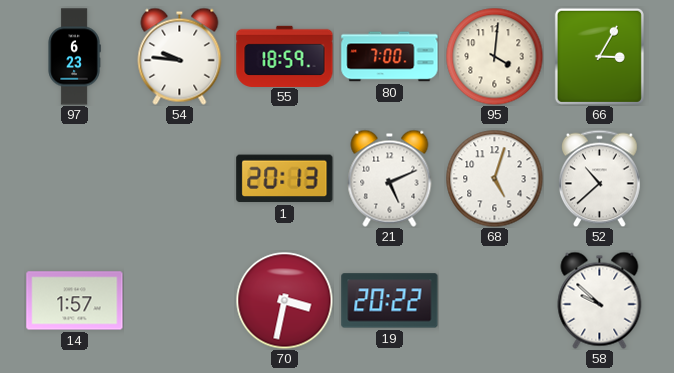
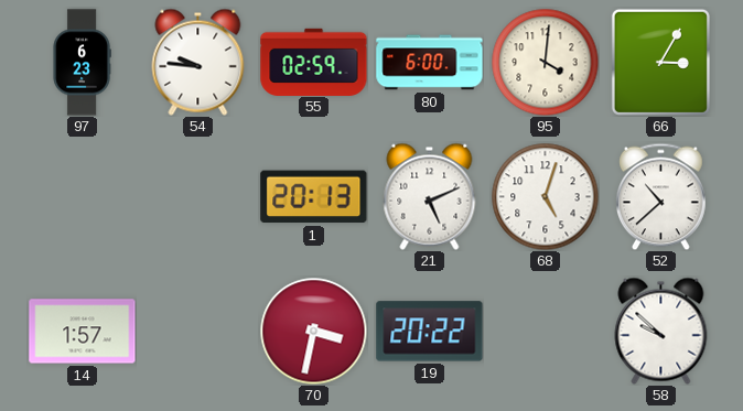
55: 18:59 -> 02:59 (314, 62)
80: 7:00 -> 6:00 (430, 63)
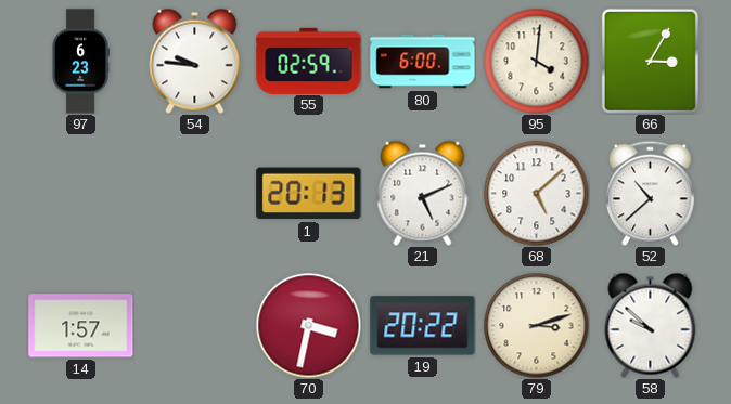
68: 5:03 -> 5:08 (536, 193)
79: none -> 3:12 (536, 325)
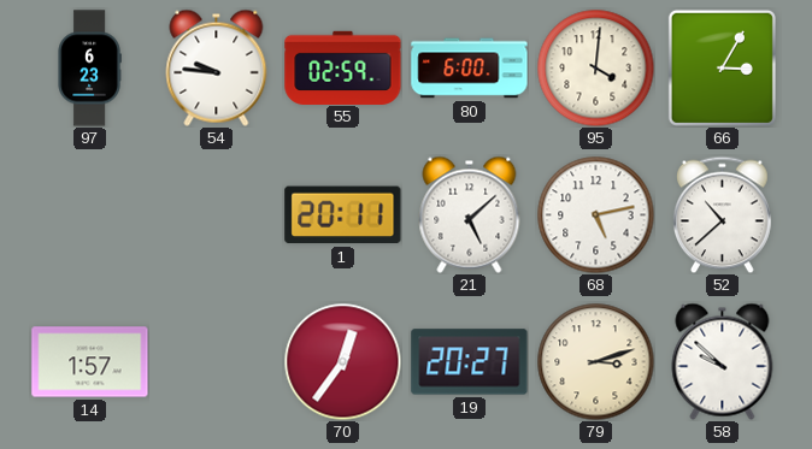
1: 20:13 -> 20:11 (343, 215)
21: 5:11 -> 5:08 (470, 214)
68: 5:08 -> 5:13 (595, 214)
70: 3:32 -> 12:36 (342, 361)
19: 20:22 -> 20:27 (470, 362)
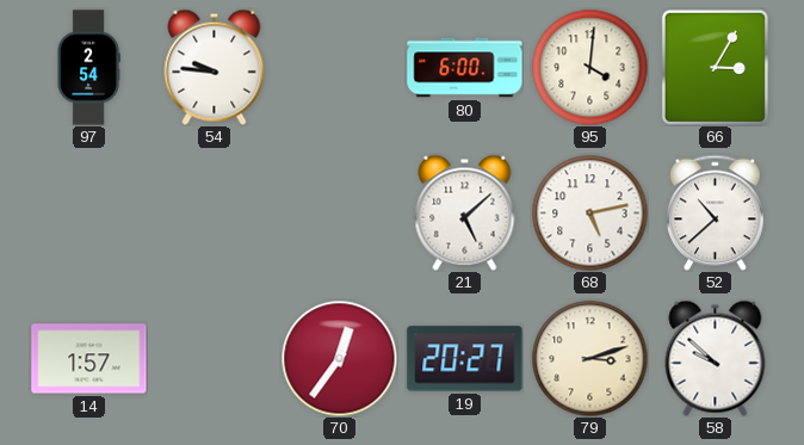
97: 6:23 -> 2:54 (88, 68)
55: 02:59 -> none (343, 67)
1: 20:11 -> none (343, 215)
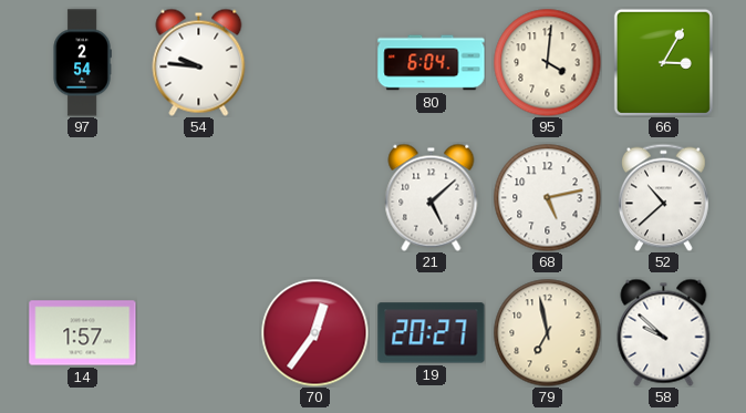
80: 6:00 -> 6:04 (432, 63)
79: 3:12 -> 6:58 (547, 332)
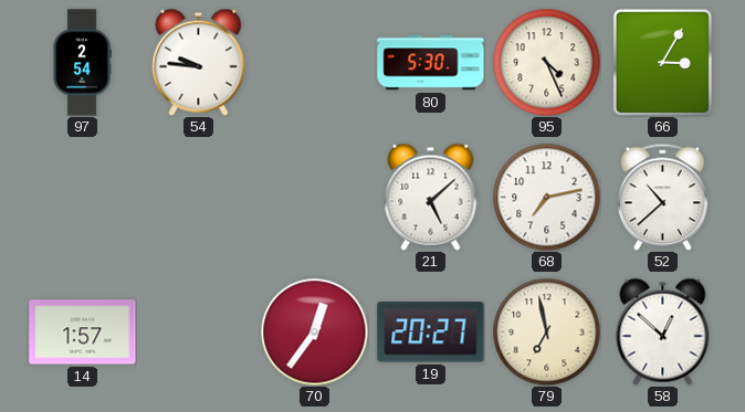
80: 6:04 -> 5:30 (431, 63)
95: 4:01 -> 4:26 (546, 62)
68: 5:13 -> 7:13 (546, 197)
58: 9:52 -> 12:52 (663, 331)
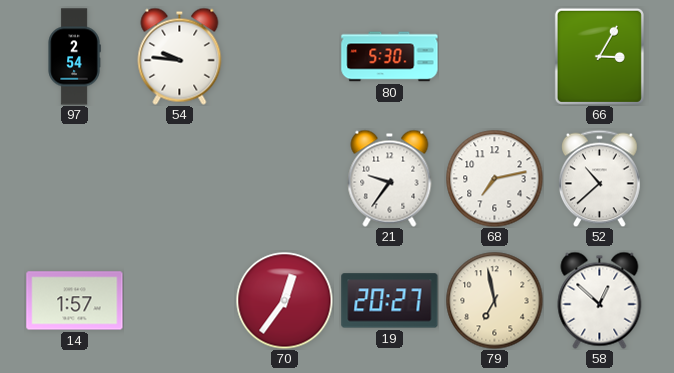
95: 4:26 -> none (546, 62)
21: 5:08 -> 9:36 (390, 178)
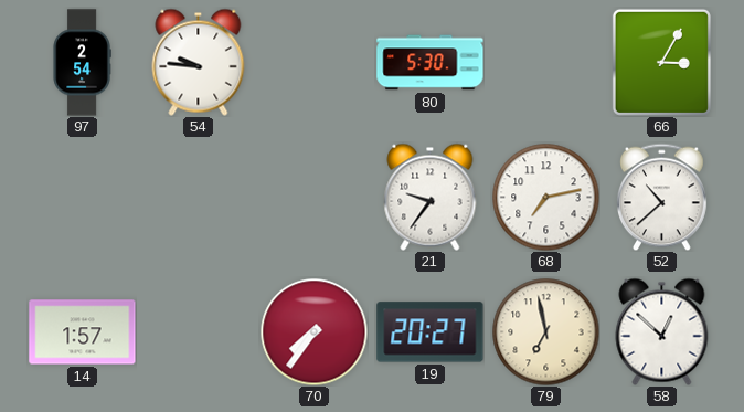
70: 12:36 -> 7:36 (313, 331)
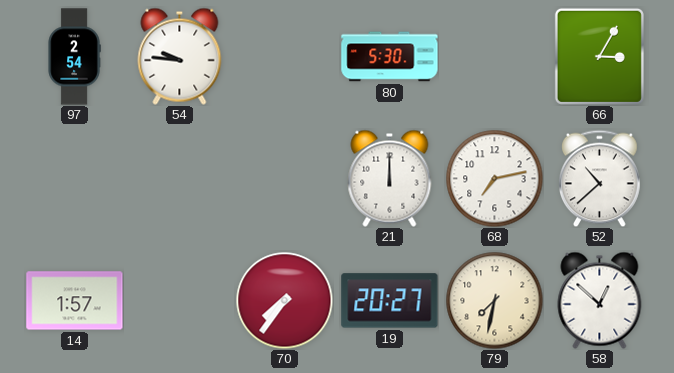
21: 9:36 -> 12:00 (390, 178)
79: 6:58 -> 7:32 (494, 300)
